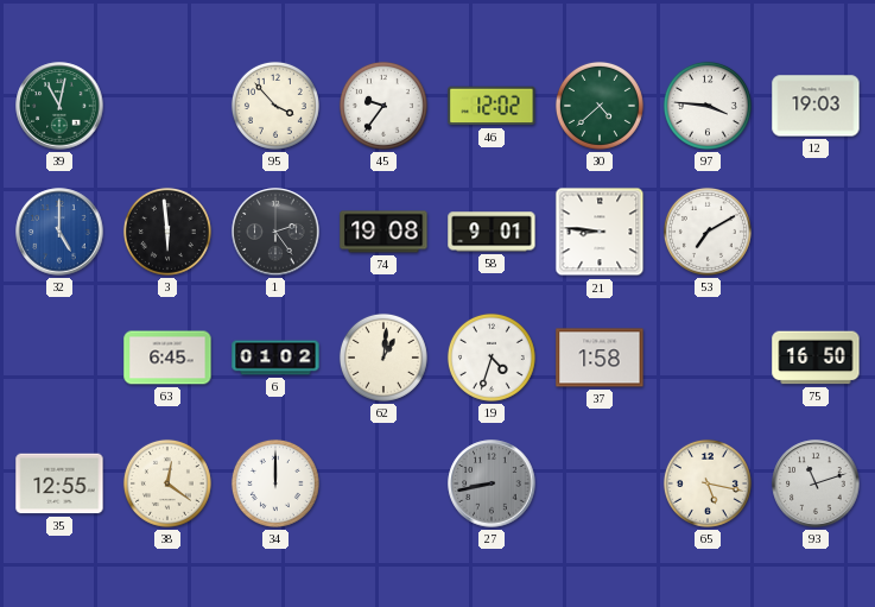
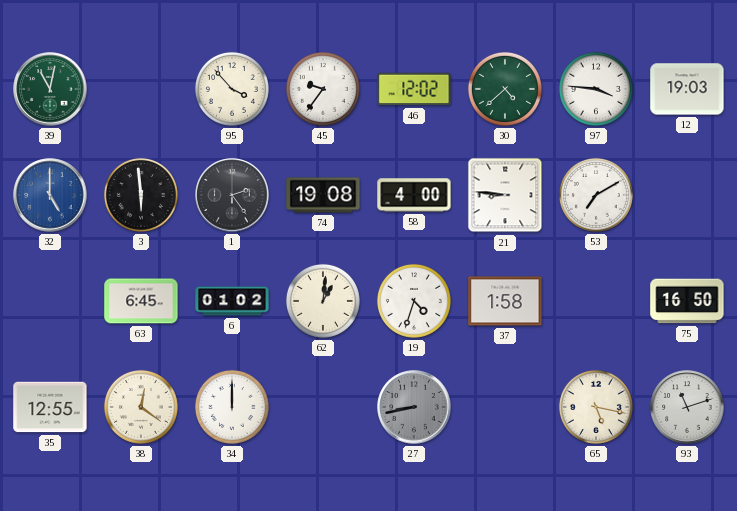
58: 9:01 -> 4:00 (414, 195)
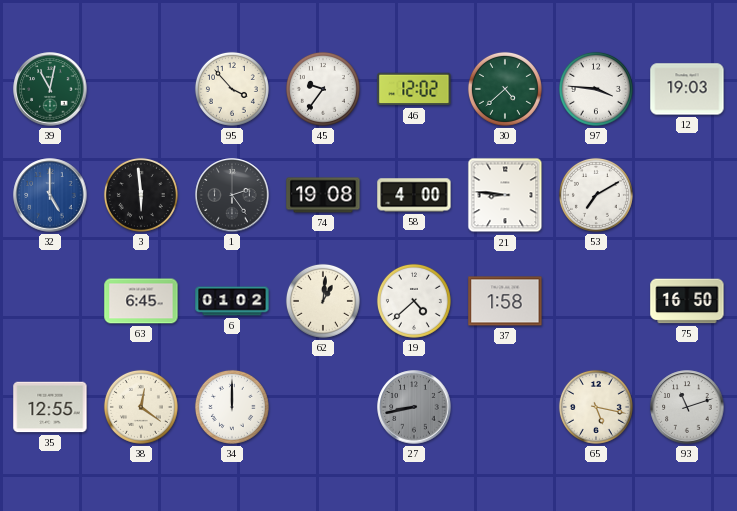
19: 4:33 -> 4:38 (414, 301)
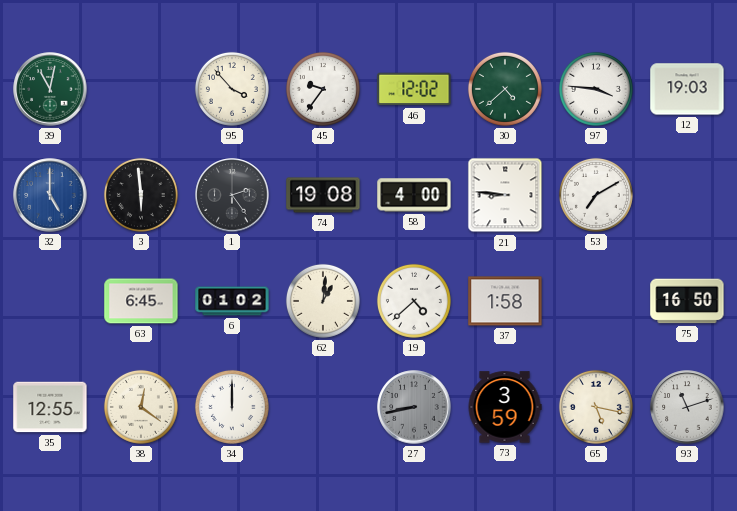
73: none -> 3:59 (505, 407)
